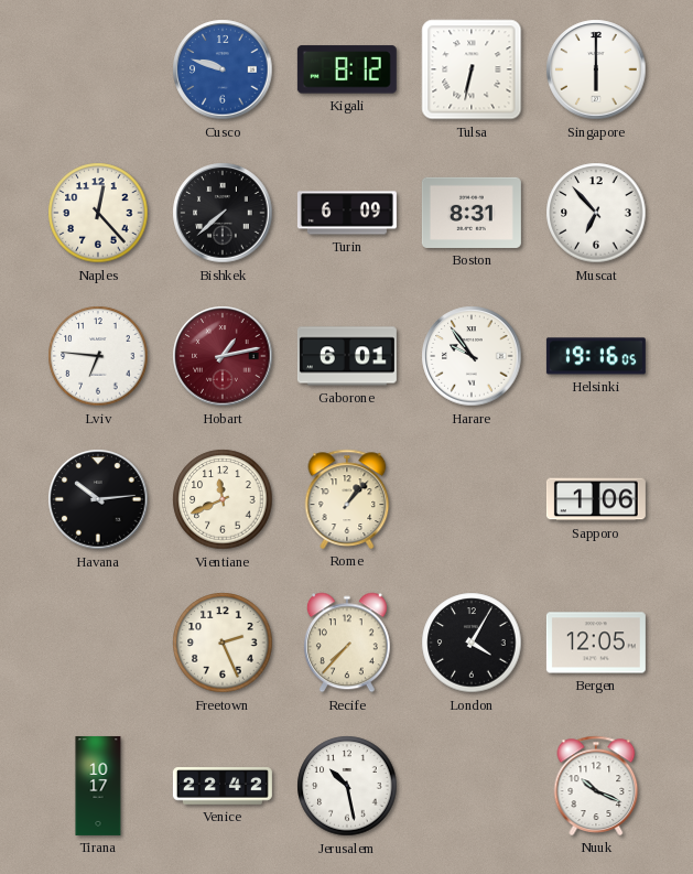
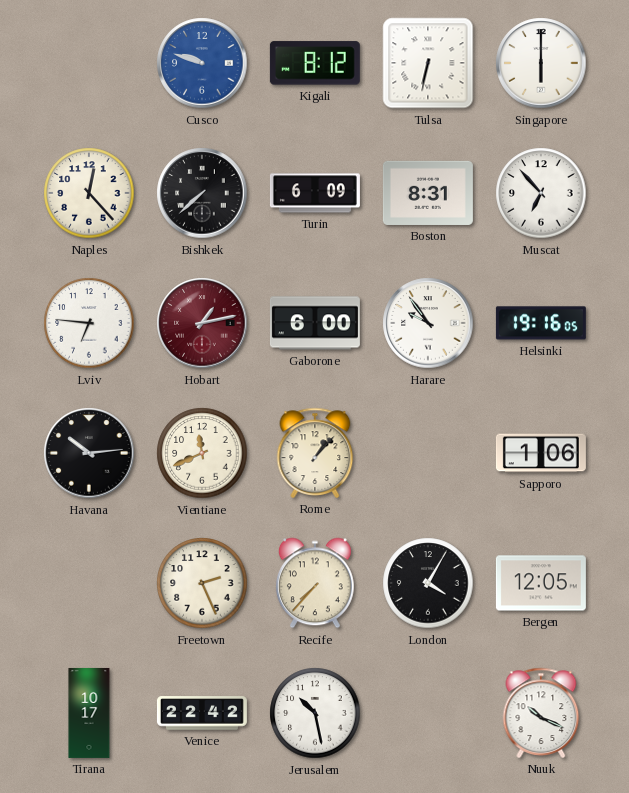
Gaborone: 6:01 -> 6:00 (315, 323)
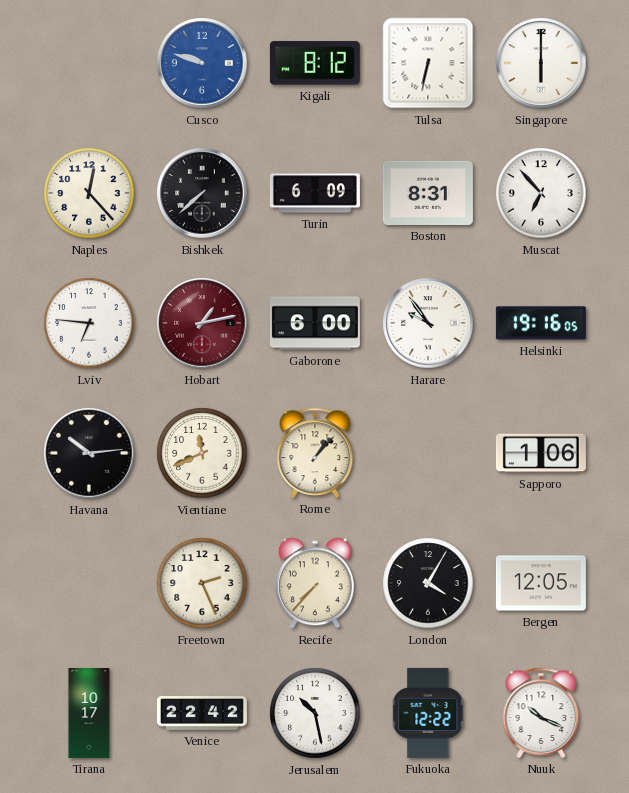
Fukuoka: none -> 12:22 (429, 713)
